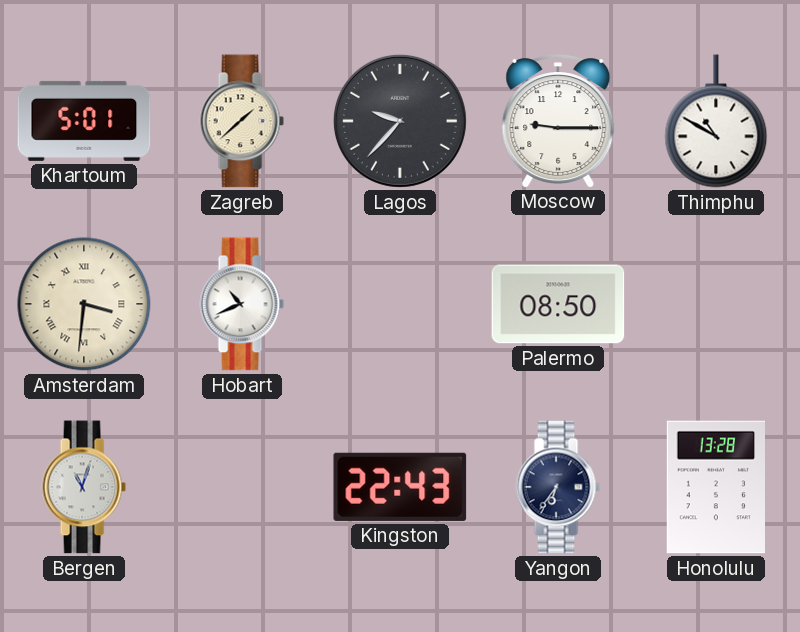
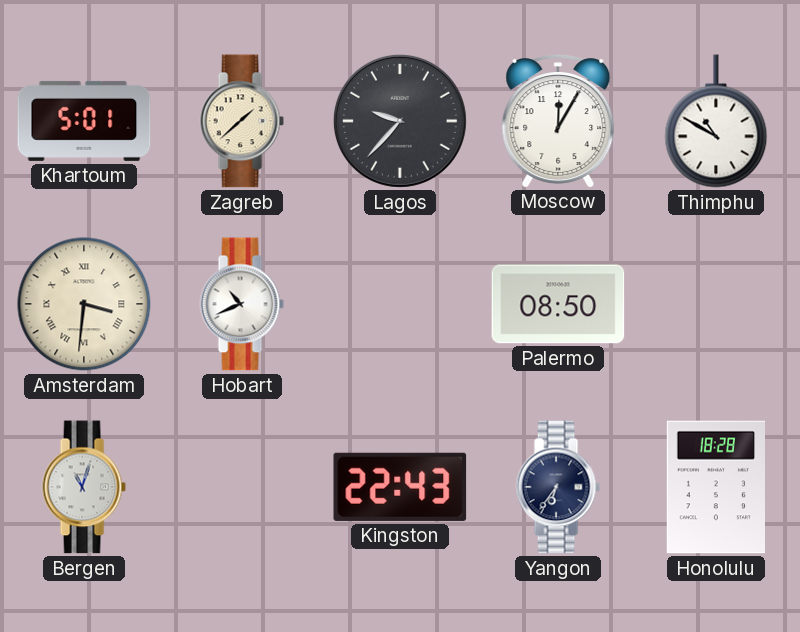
Moscow: 9:15 -> 12:05 (558, 121)
Honolulu: 13:28 -> 18:28 (715, 487)
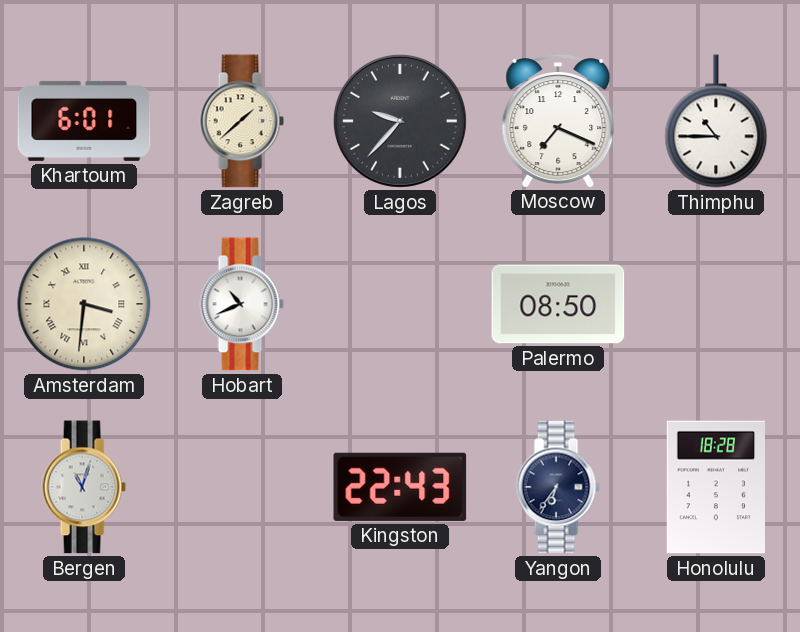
Khartoum: 5:01 -> 6:01 (84, 121)
Moscow: 12:05 -> 7:19 (558, 121)
Thimphu: 10:50 -> 10:45 (716, 121)
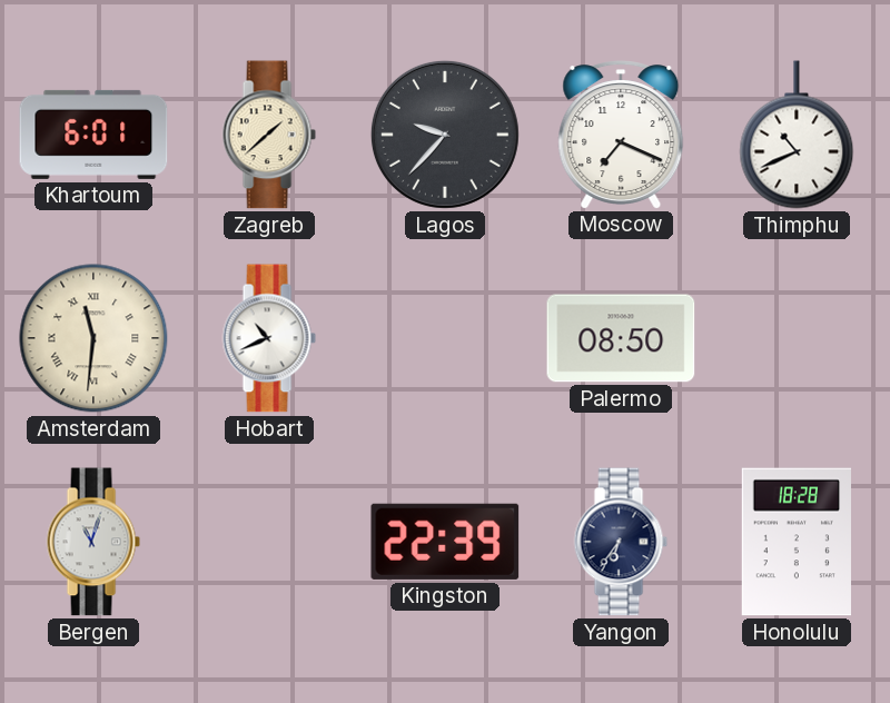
Thimphu: 10:45 -> 10:41 (797, 135)
Amsterdam: 3:31 -> 11:31 (93, 338)
Kingston: 22:43 -> 22:39 (445, 542)
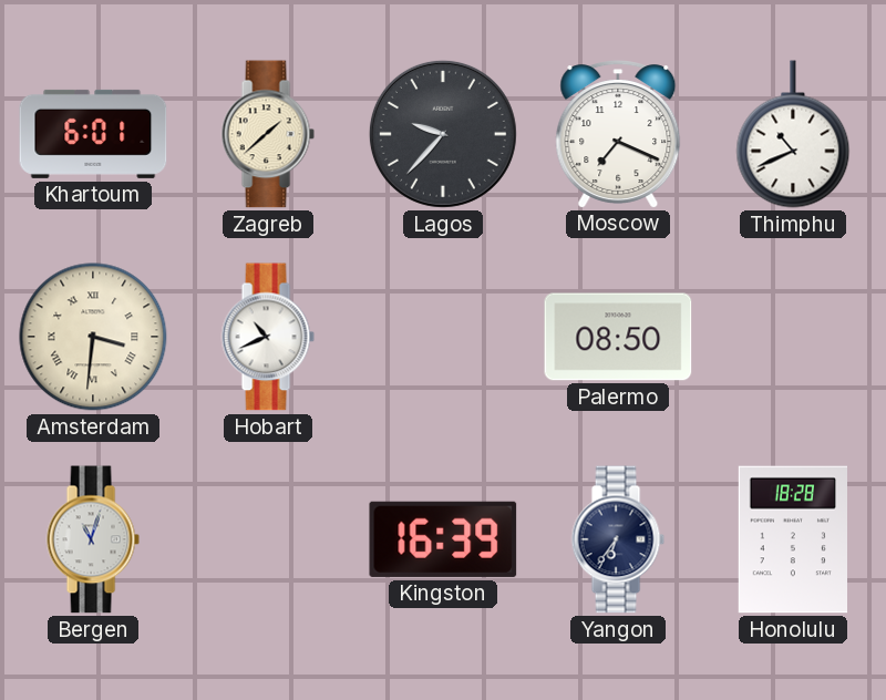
Amsterdam: 11:31 -> 3:31 (93, 337)
Kingston: 22:39 -> 16:39 (443, 539)
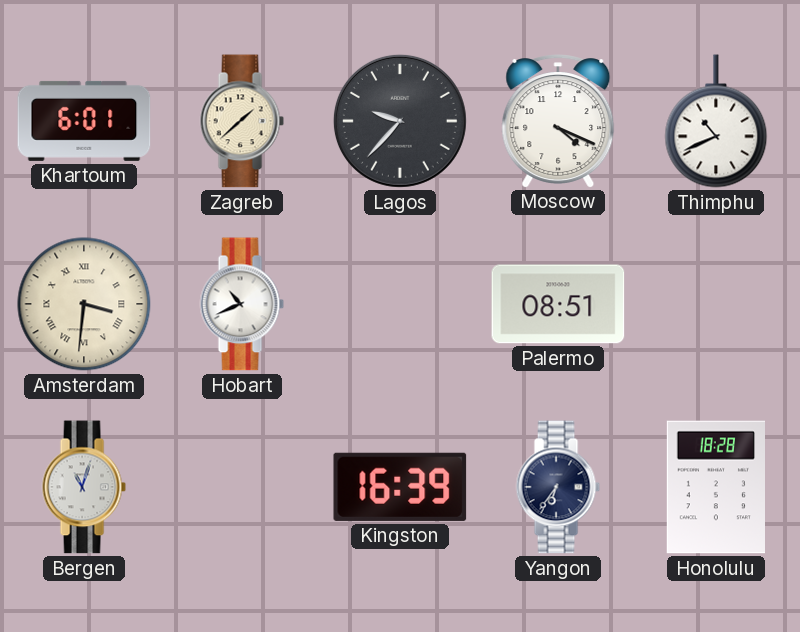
Moscow: 7:19 -> 4:19 (558, 121)
Palermo: 08:50 -> 08:51 (558, 304)
